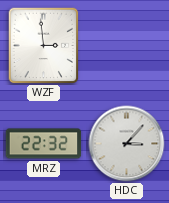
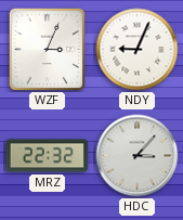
WZF: 2:59 -> 3:04 (48, 50)
NDY: none -> 9:04 (138, 50)
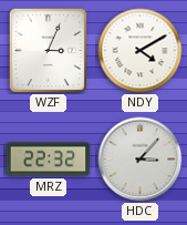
NDY: 9:04 -> 4:10 (141, 51)
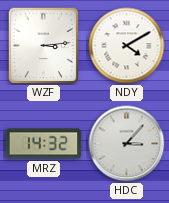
WZF: 3:04 -> 3:14 (44, 46)
MRZ: 22:32 -> 14:32 (44, 144)
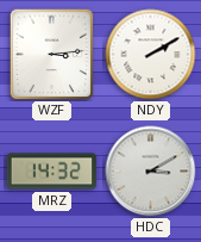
NDY: 4:10 -> 2:10 (151, 55)
HDC: 3:07 -> 3:10 (151, 172)
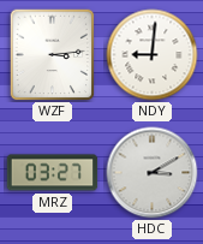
NDY: 2:10 -> 9:01 (153, 55)
MRZ: 14:32 -> 03:27 (53, 173)
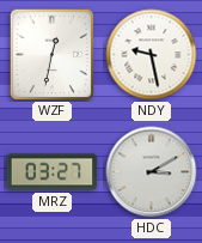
WZF: 3:14 -> 12:32 (53, 55)
NDY: 9:01 -> 9:28 (152, 55)
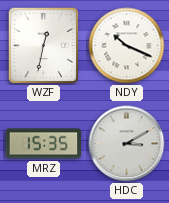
NDY: 9:28 -> 10:19 (127, 46)
MRZ: 03:27 -> 15:35 (44, 144)
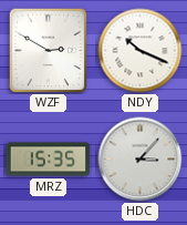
WZF: 12:32 -> 2:50 (49, 51)
HDC: 3:10 -> 3:07 (141, 160)
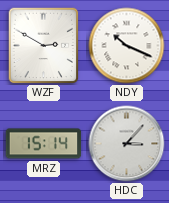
MRZ: 15:35 -> 15:14 (44, 144)
